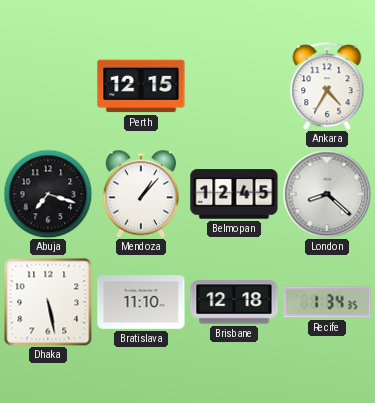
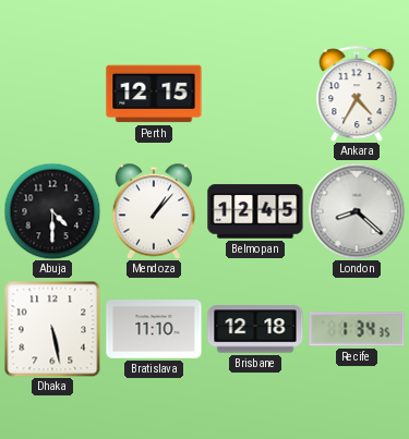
Abuja: 7:18 -> 4:30 (52, 211)
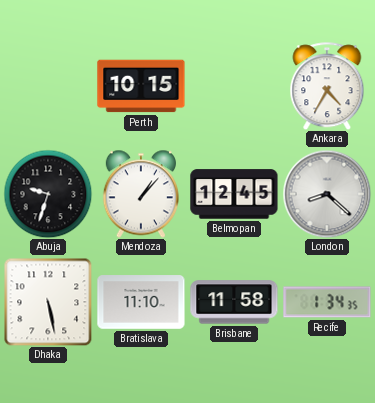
Perth: 12:15 -> 10:15 (141, 86)
Abuja: 4:30 -> 9:33 (48, 194)
Brisbane: 12:18 -> 11:58 (234, 302)
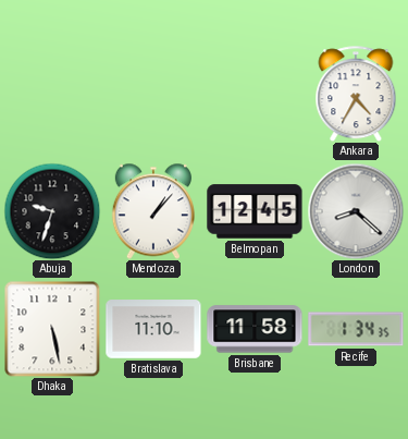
Perth: 10:15 -> none (141, 86)
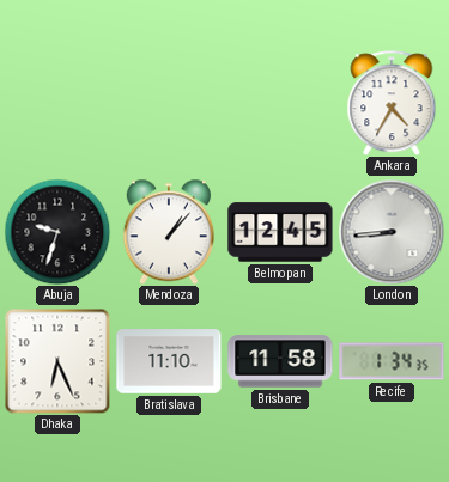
London: 8:22 -> 8:44 (392, 232)
Dhaka: 5:28 -> 6:26 (57, 361)
